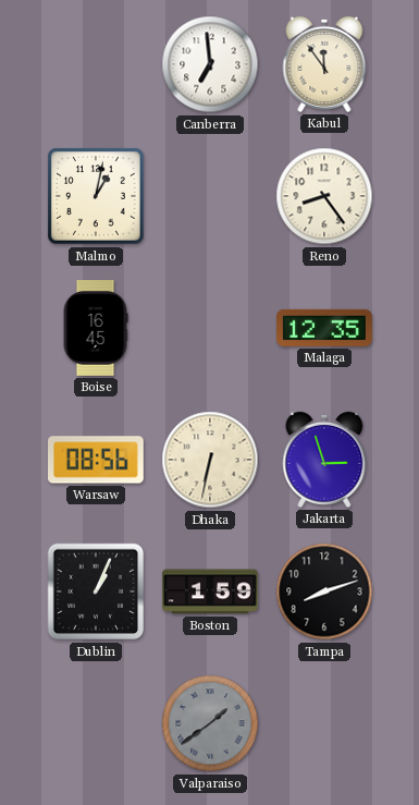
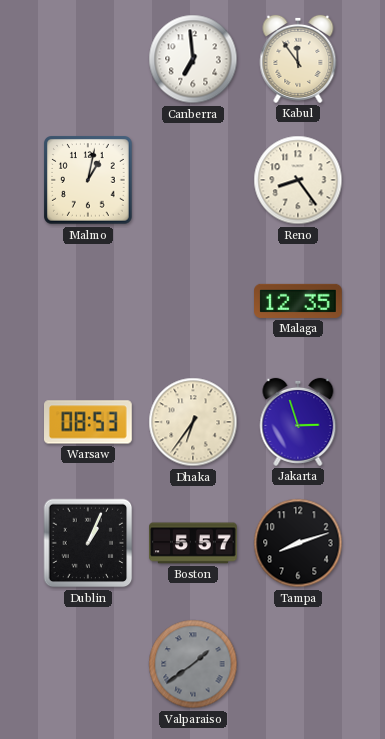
Boise: 16:45 -> none (96, 328)
Warsaw: 08:56 -> 08:53 (89, 422)
Dhaka: 6:32 -> 6:36 (193, 422)
Boston: 1:59 -> 5:57 (193, 543)
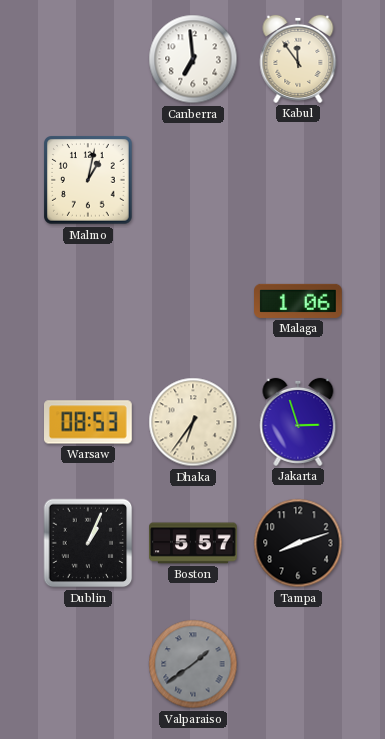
Reno: 8:24 -> none (298, 180)
Malaga: 12:35 -> 1:06 (299, 301)
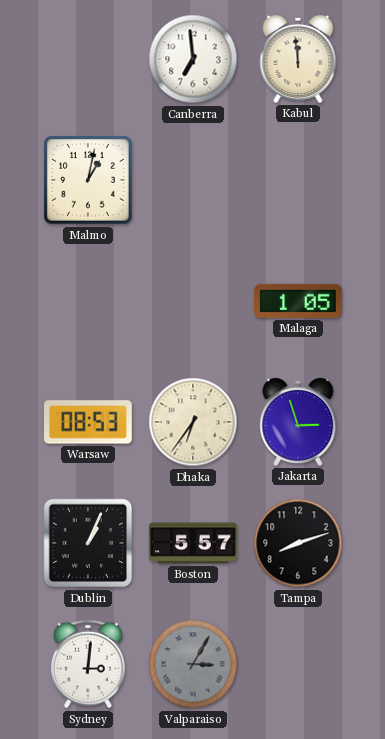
Kabul: 11:54 -> 11:59 (298, 59)
Malaga: 1:06 -> 1:05 (299, 301)
Sydney: none -> 3:01 (88, 664)
Valparaiso: 1:39 -> 3:05 (193, 664)
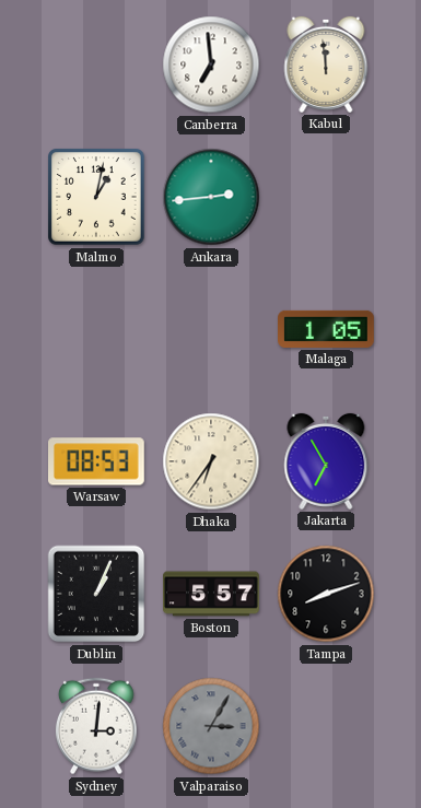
Ankara: none -> 2:44 (211, 197)
Jakarta: 2:57 -> 6:55 (326, 461)
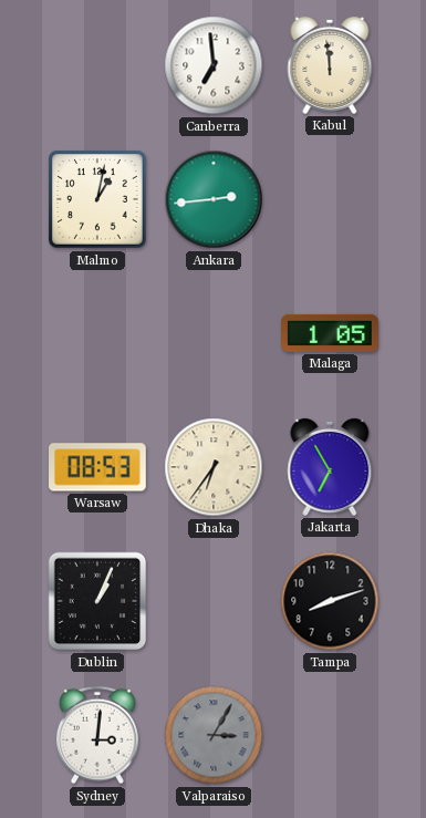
Boston: 5:57 -> none (211, 594)
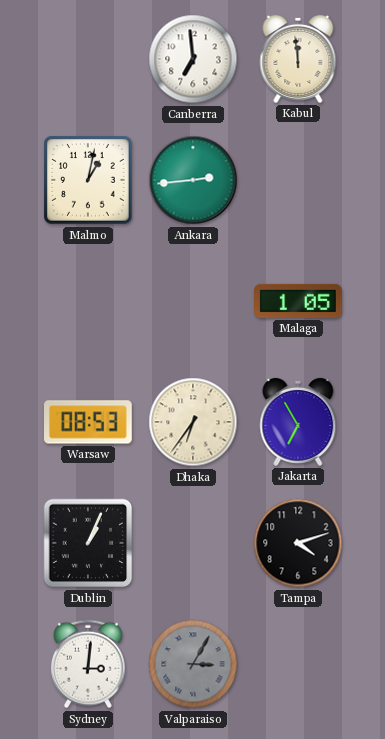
Tampa: 8:12 -> 4:12 (298, 543)
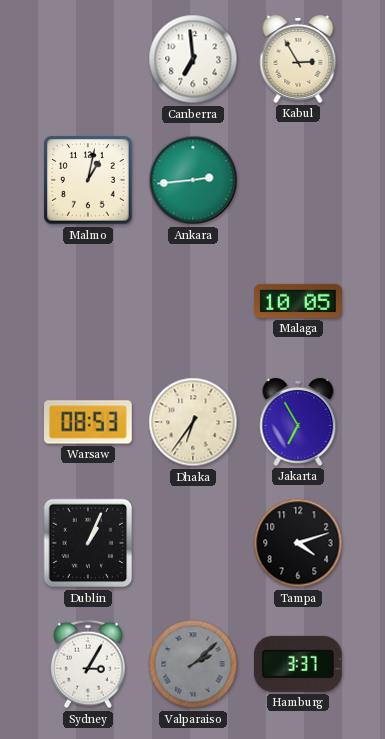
Kabul: 11:59 -> 2:55 (298, 59)
Malaga: 1:05 -> 10:05 (299, 301)
Sydney: 3:01 -> 3:05 (88, 664)
Valparaiso: 3:05 -> 2:08 (193, 664)
Hamburg: none -> 3:37 (298, 664)
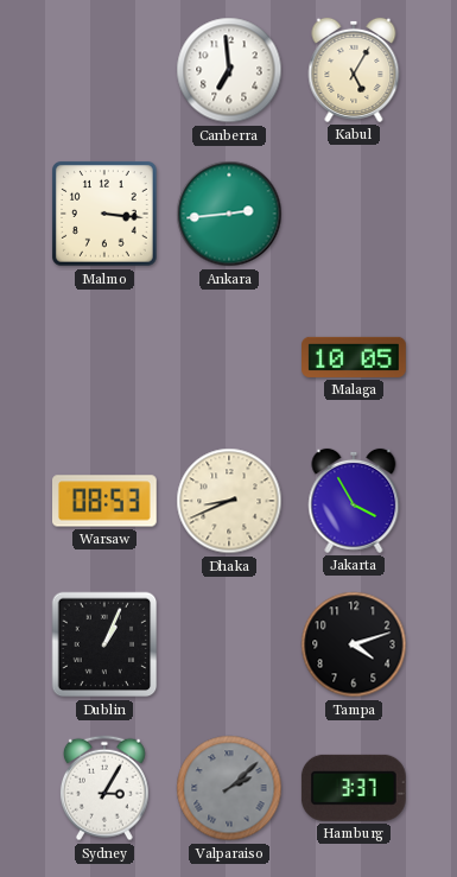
Kabul: 2:55 -> 5:05 (354, 70)
Malmo: 1:02 -> 3:16 (106, 215)
Dhaka: 6:36 -> 8:41 (229, 501)
Jakarta: 6:55 -> 3:55 (354, 501)
